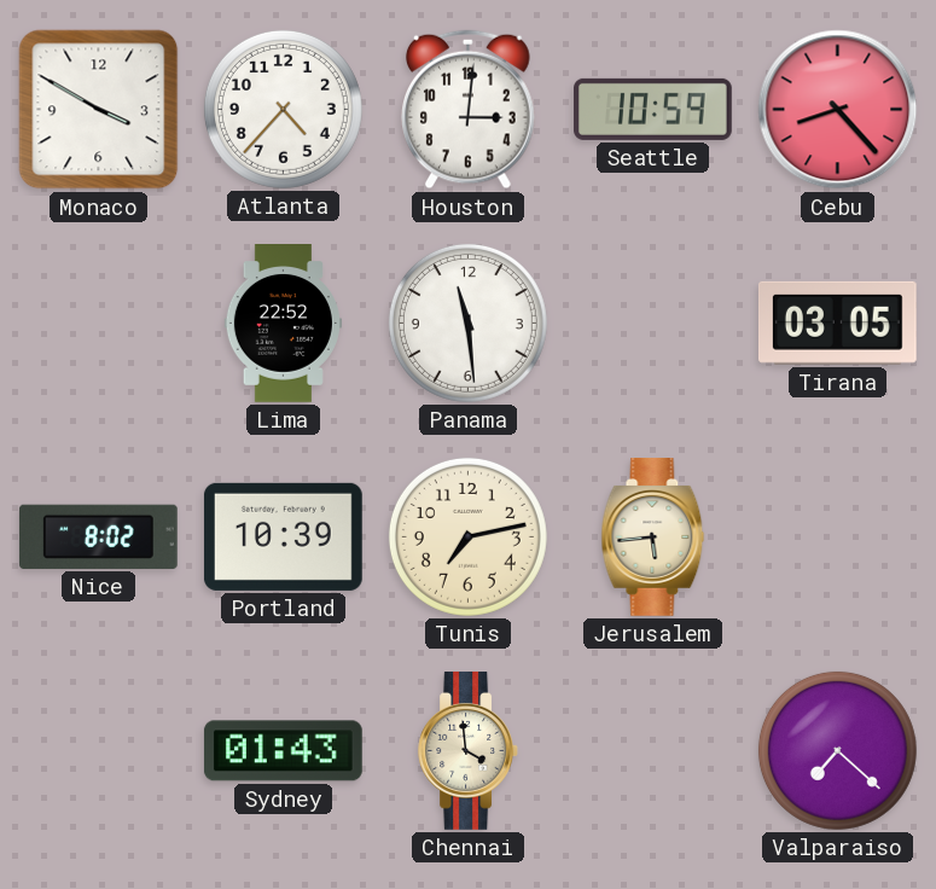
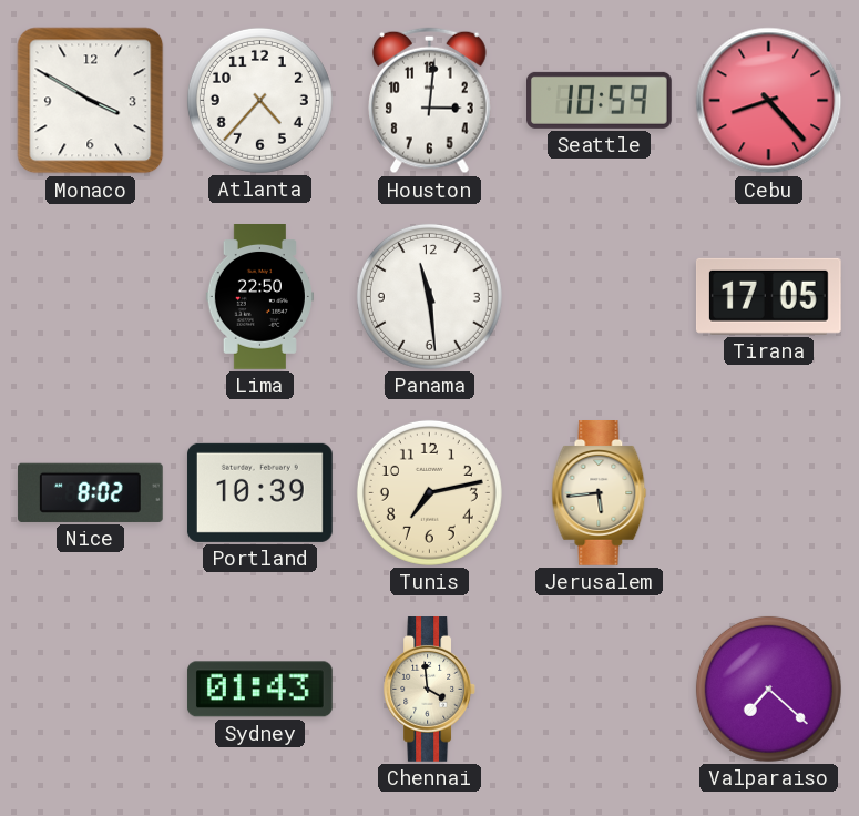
Lima: 22:52 -> 22:50 (259, 297)
Tirana: 03:05 -> 17:05 (768, 296)
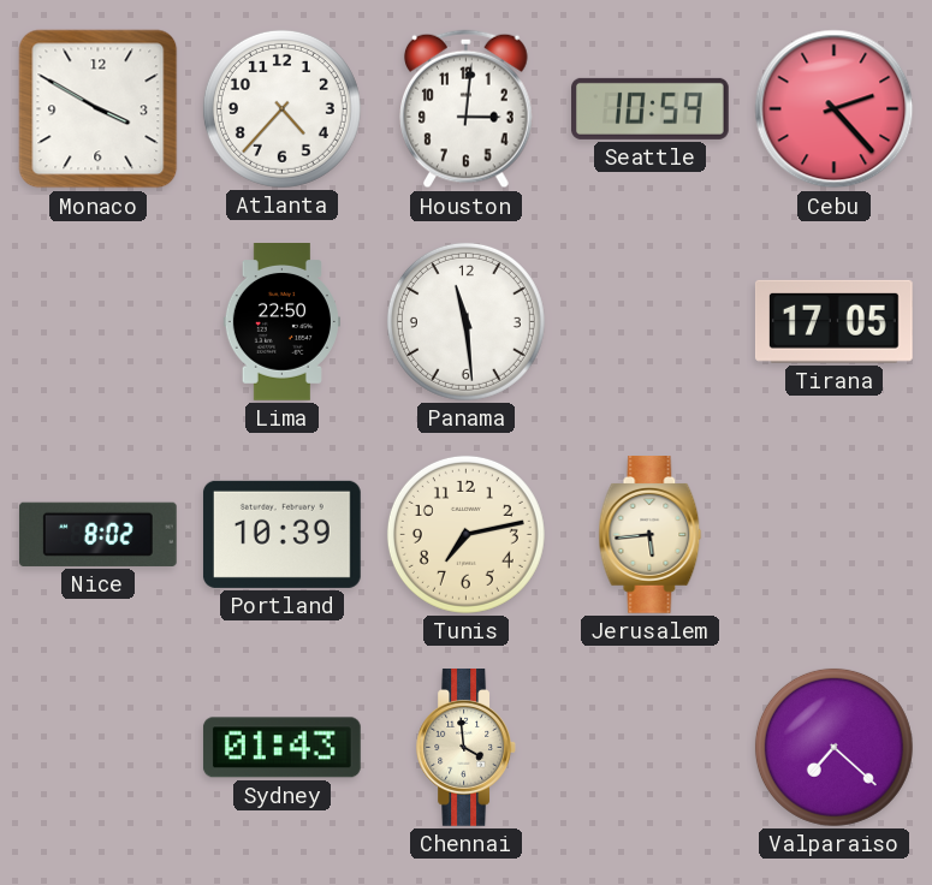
Cebu: 8:23 -> 2:23 (835, 109)
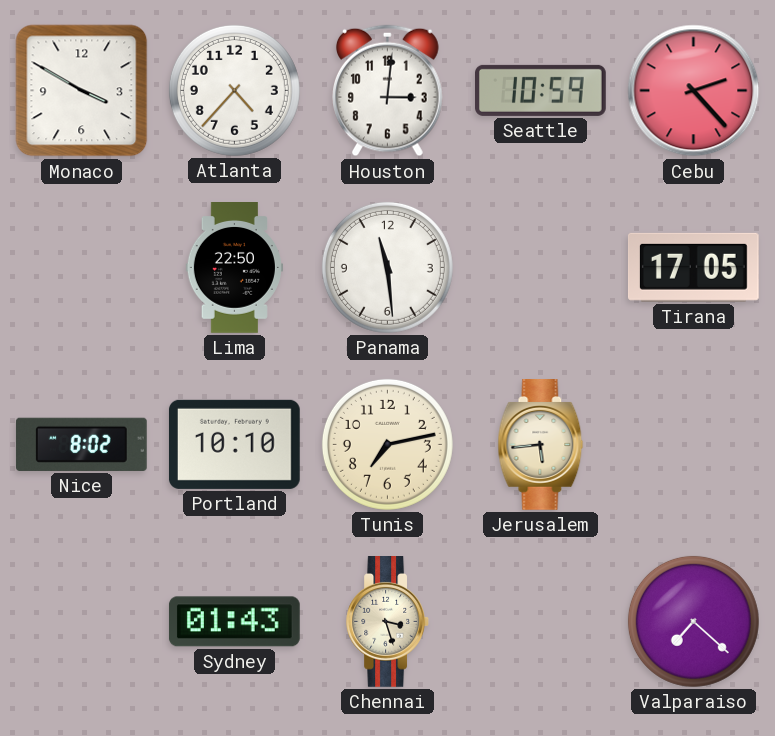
Portland: 10:39 -> 10:10 (234, 444)
Chennai: 3:59 -> 3:27 (387, 622)
